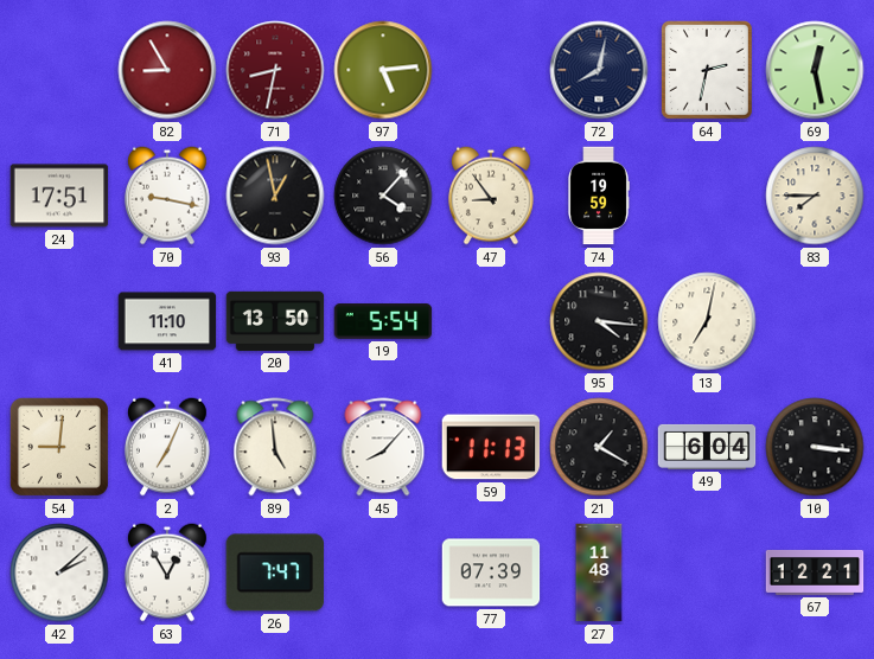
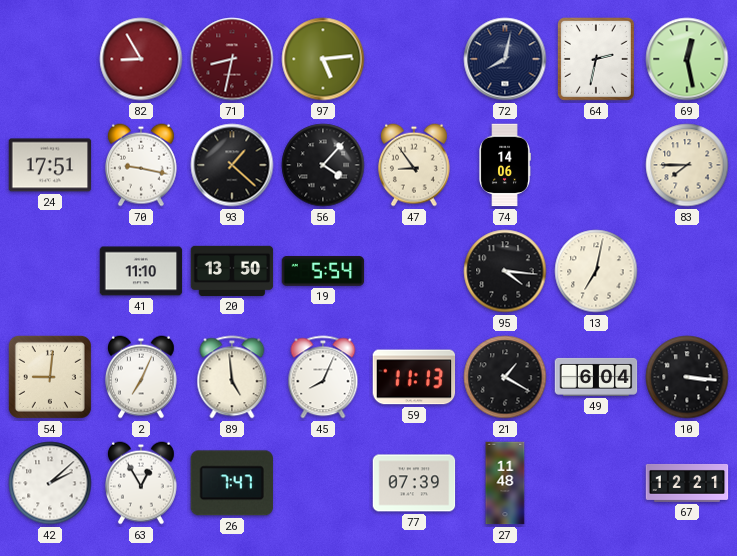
93: 12:58 -> 1:22 (232, 165)
74: 19:59 -> 14:06 (505, 165)
45: 8:07 -> 8:04 (323, 377)
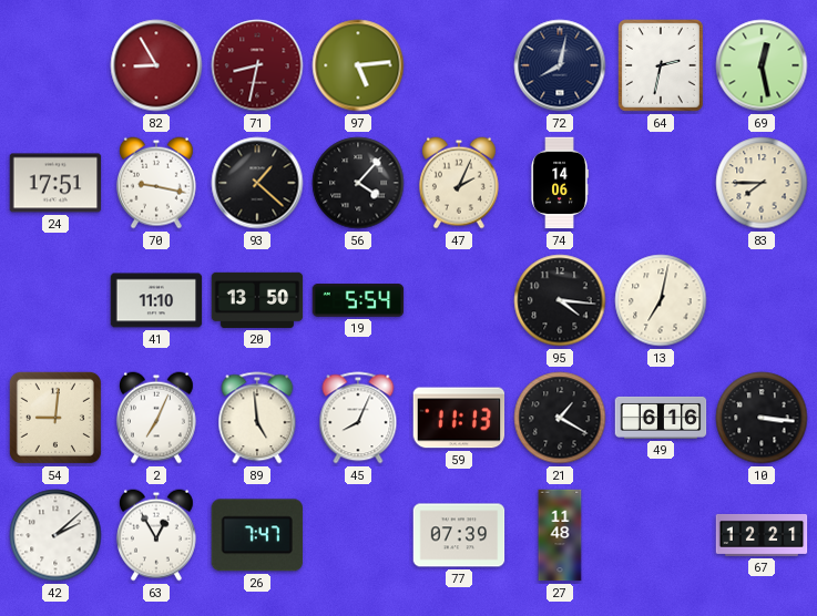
47: 8:54 -> 2:04 (459, 183)
49: 6:04 -> 6:16 (661, 418)
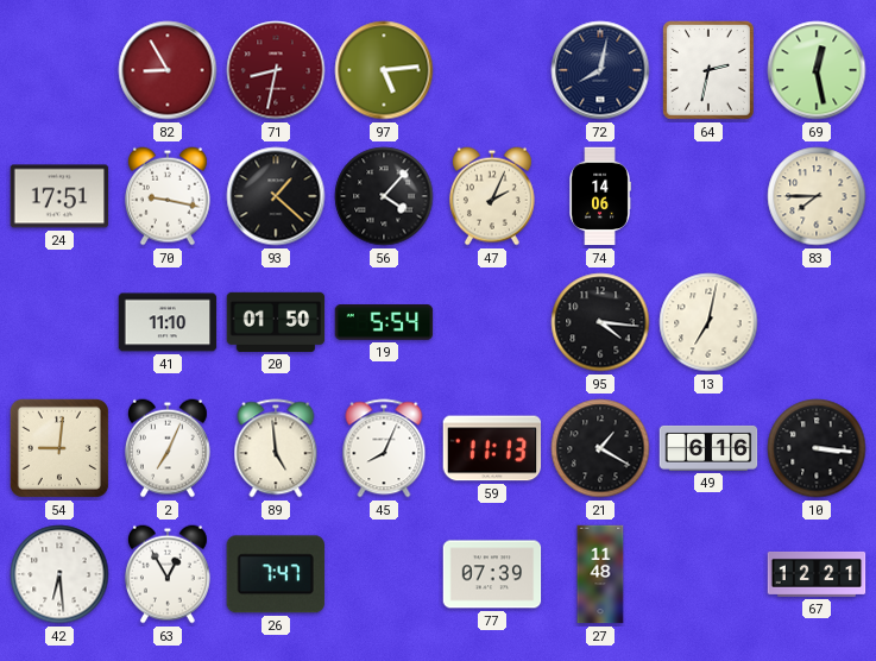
20: 13:50 -> 01:50 (276, 322)
42: 2:08 -> 6:29 (59, 574)
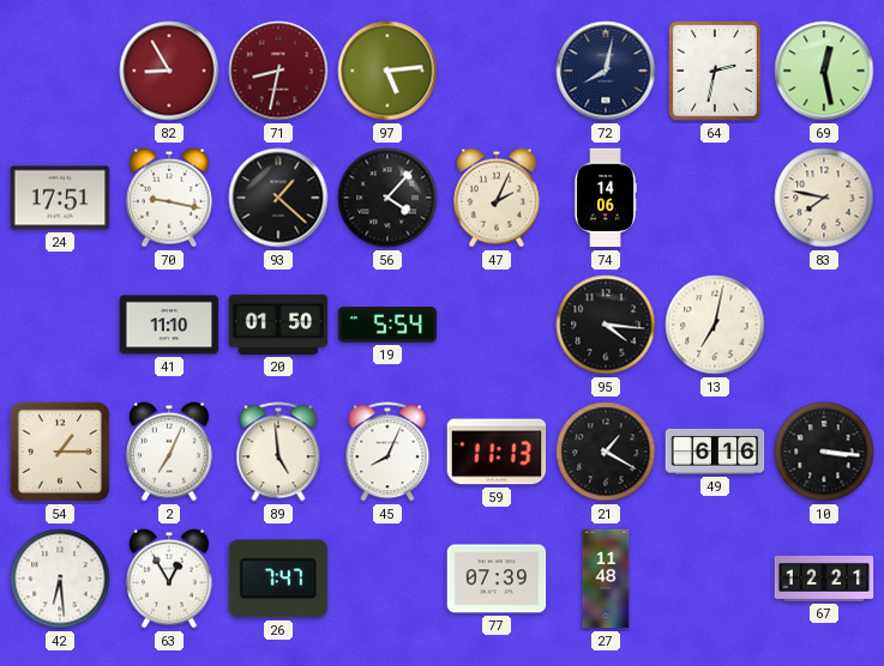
83: 7:45 -> 7:47 (824, 198)
54: 9:01 -> 1:15 (60, 452)
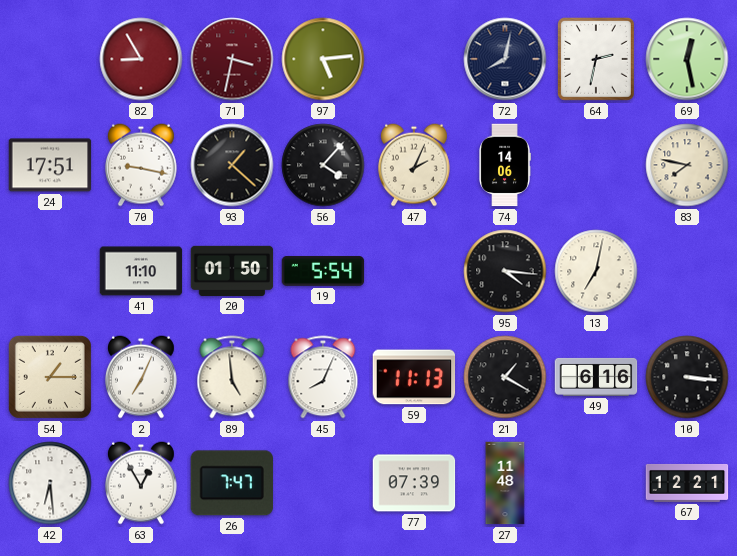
71: 8:32 -> 3:32 (232, 59)
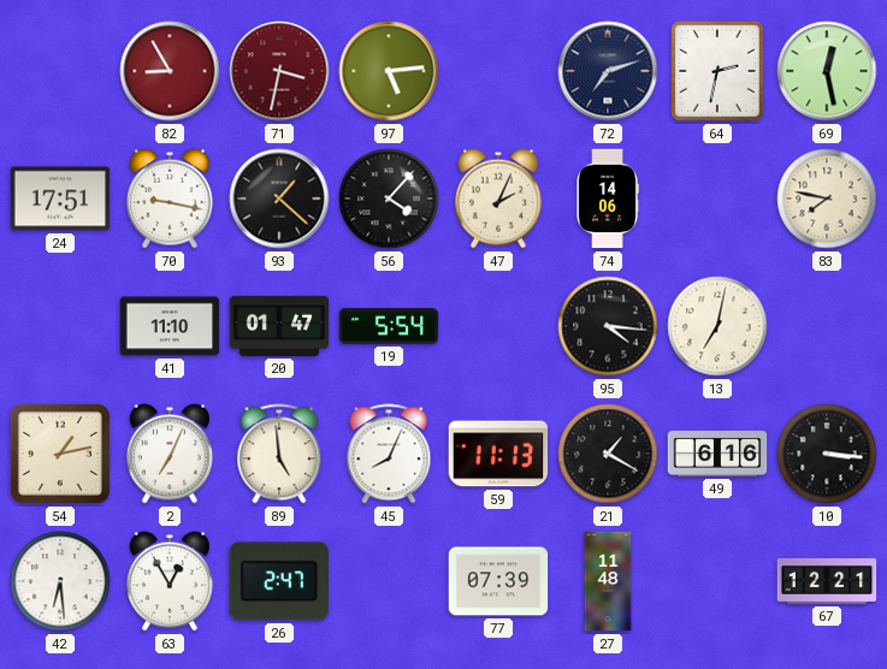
72: 8:02 -> 7:12 (608, 71)
20: 01:50 -> 01:47 (279, 326)
54: 1:15 -> 1:13 (60, 454)
26: 7:47 -> 2:47 (279, 581)
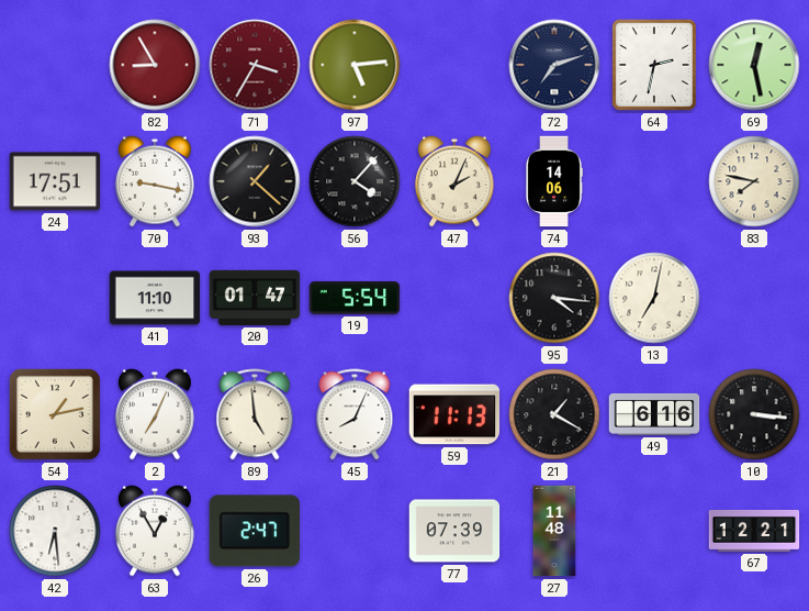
71: 3:32 -> 3:35 (255, 65)
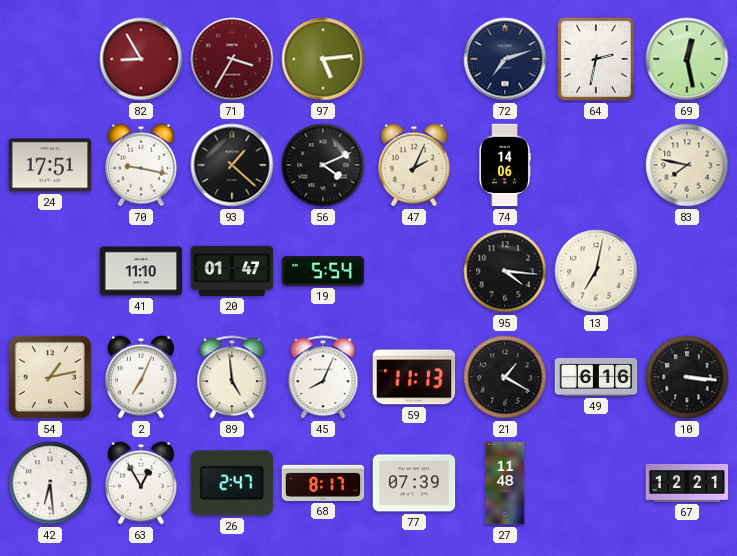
56: 4:07 -> 4:11 (323, 165)
68: none -> 8:17 (323, 483)
